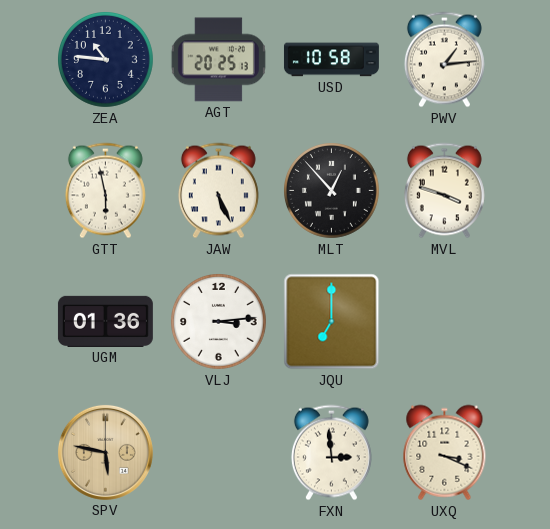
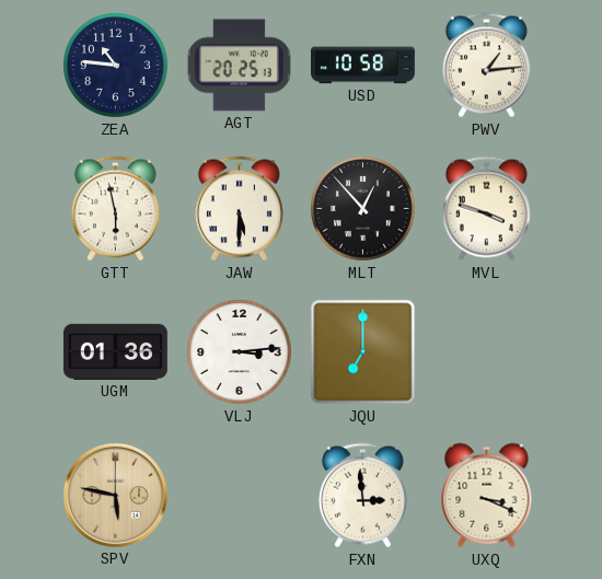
JAW: 5:26 -> 5:30 (239, 209)
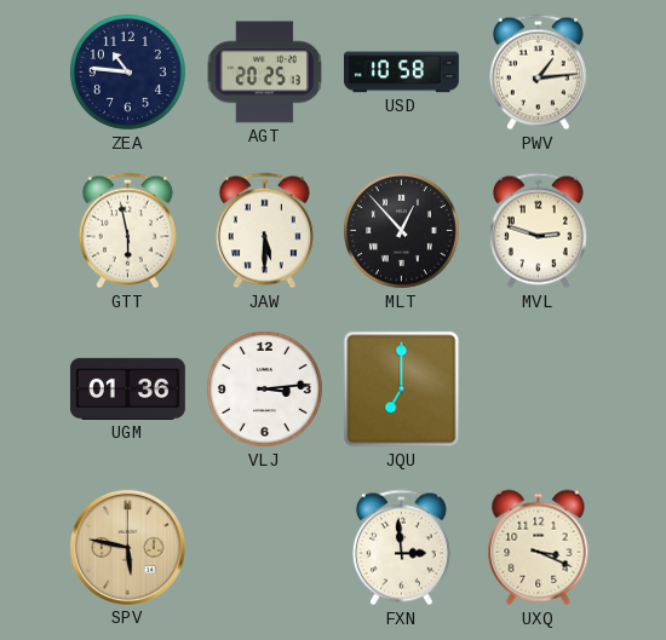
MVL: 3:48 -> 2:48 (538, 231)
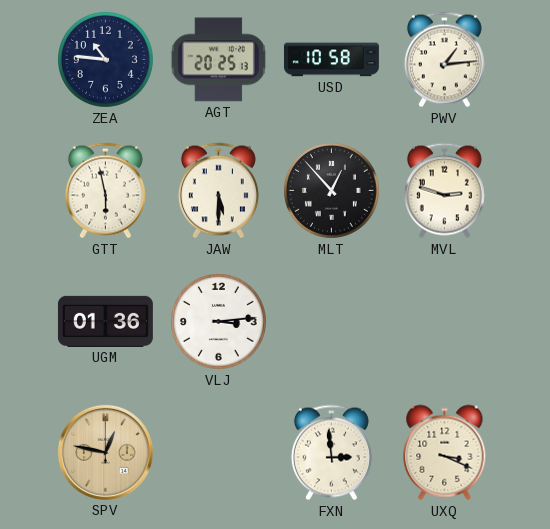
JQU: 7:00 -> none (402, 390)
SPV: 5:47 -> 12:47 (105, 452)
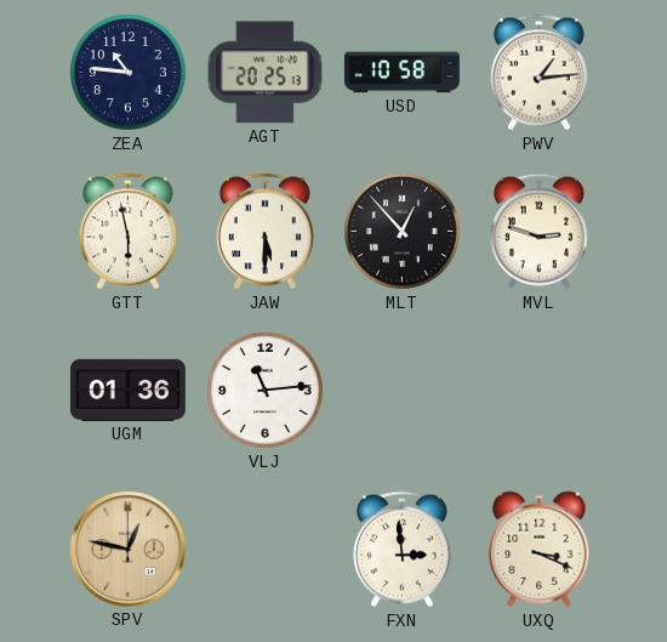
VLJ: 3:14 -> 11:14 (266, 391)
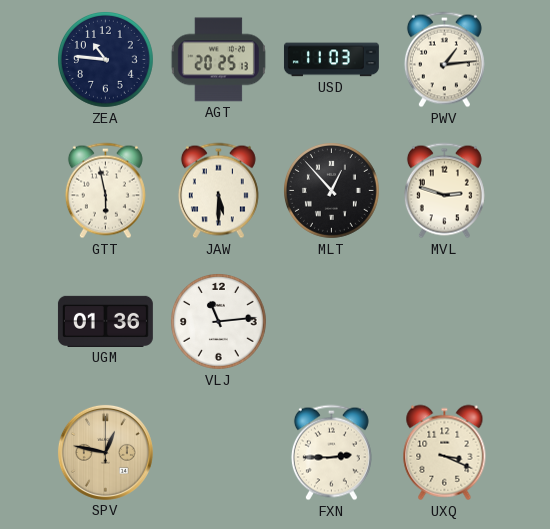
USD: 10:58 -> 11:03 (331, 60)
FXN: 2:59 -> 2:45 (331, 453)
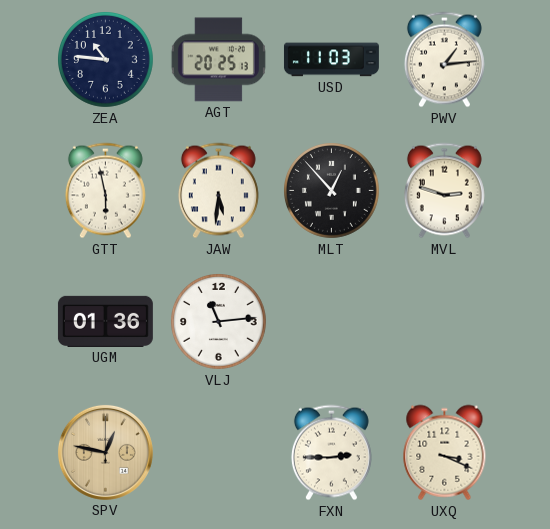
JAW: 5:30 -> 5:31 (218, 191)
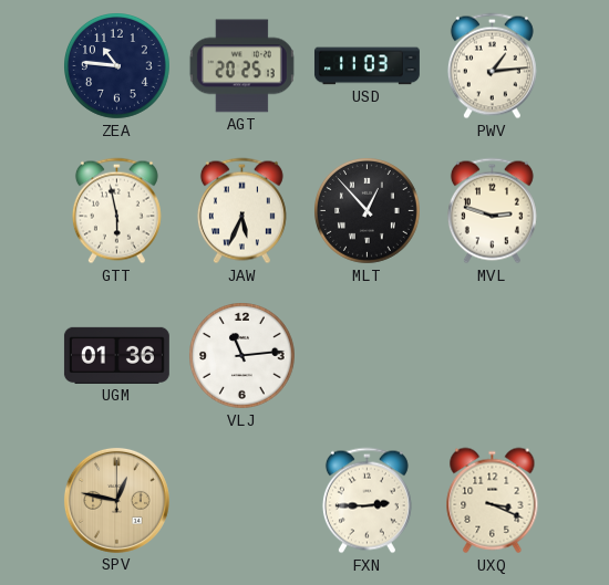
JAW: 5:31 -> 5:34 (241, 211)
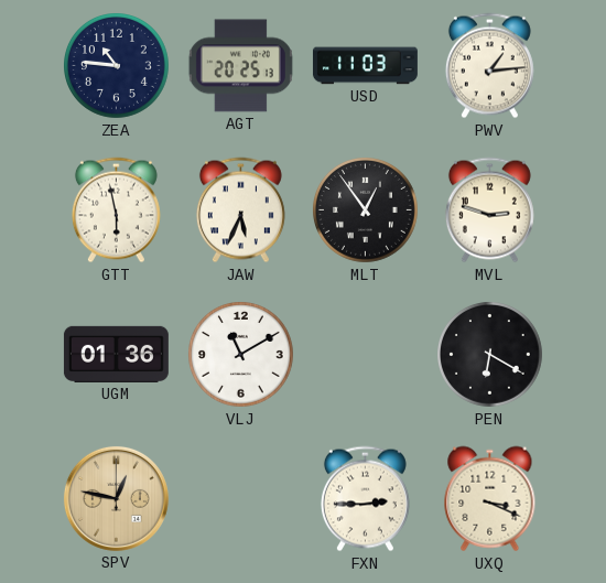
MLT: 12:53 -> 12:54 (366, 210)
VLJ: 11:14 -> 11:10 (241, 355)
PEN: none -> 6:20 (490, 355)
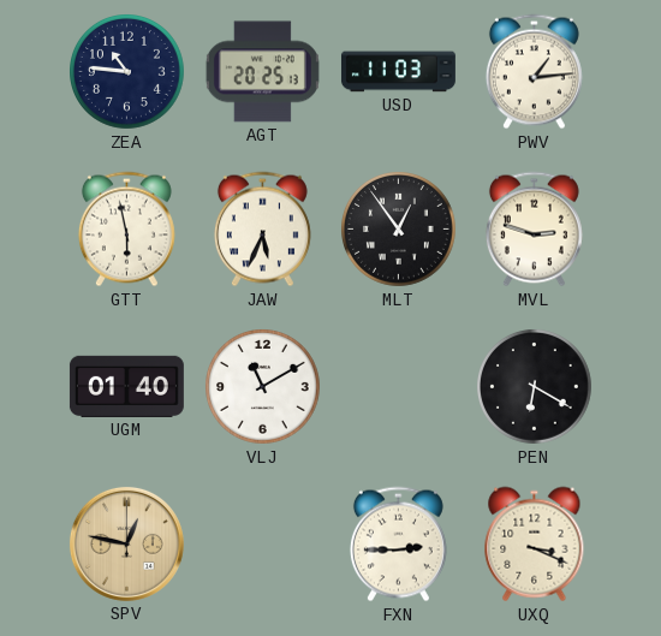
UGM: 01:36 -> 01:40 (126, 386)
